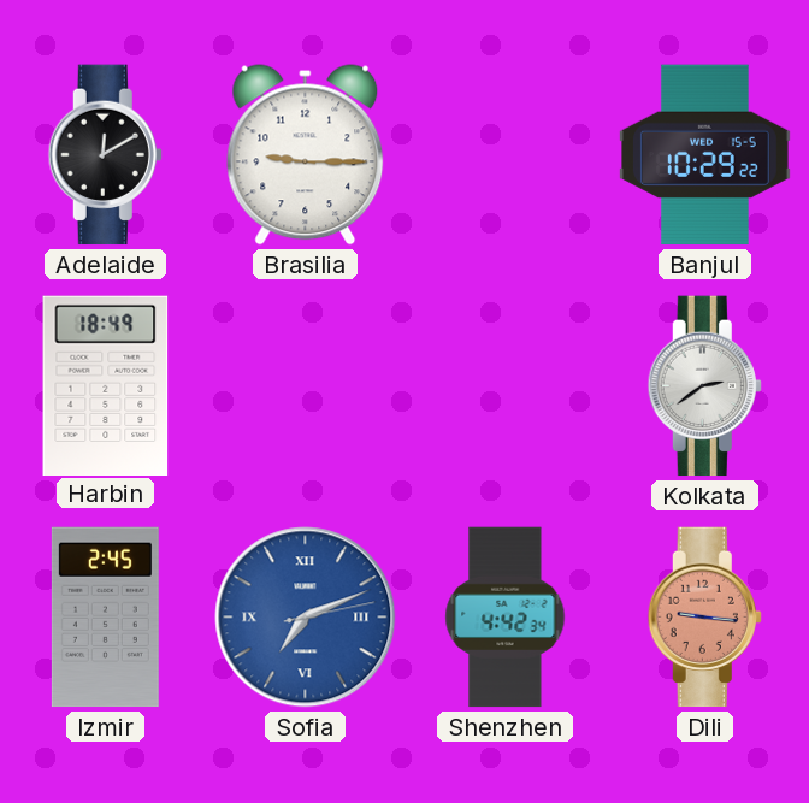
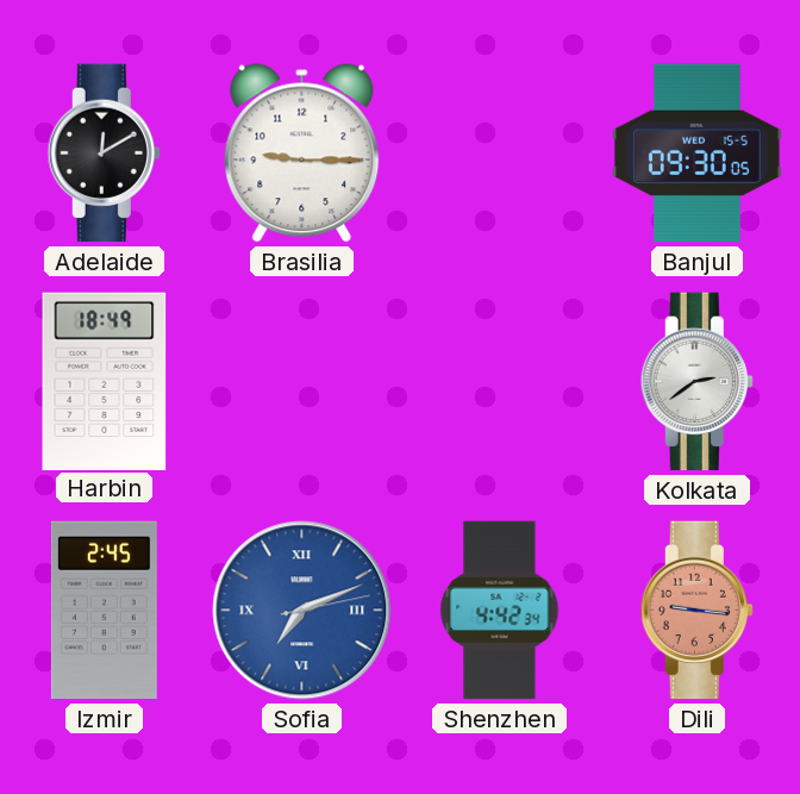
Banjul: 10:29 -> 09:30 (696, 154)
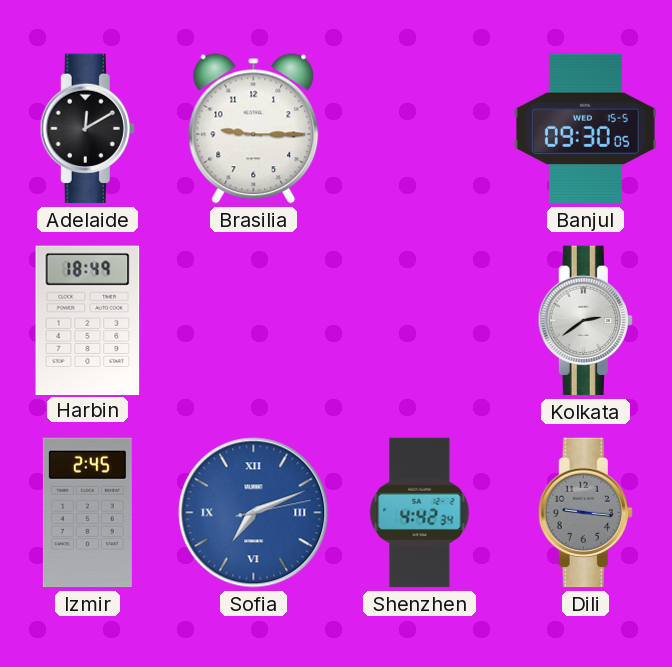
Dili dial: salmon -> grey (585, 513)
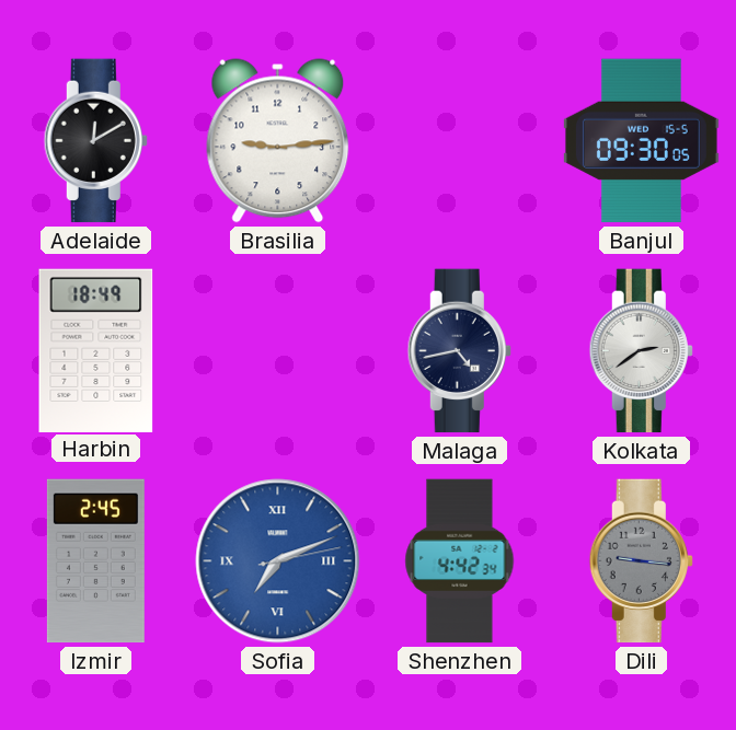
Brasilia: 9:15 -> 9:14 (278, 141)
Malaga: none -> 4:43 (459, 351)
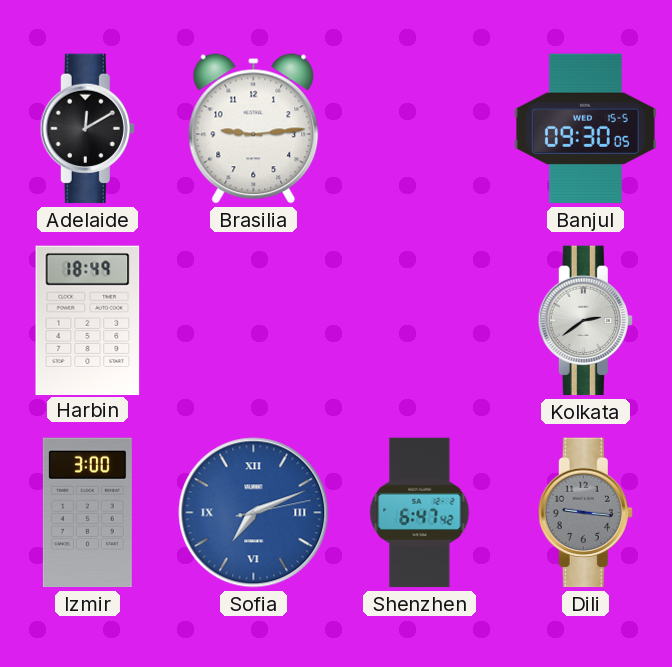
Malaga: 4:43 -> none (459, 351)
Izmir: 2:45 -> 3:00 (87, 513)
Shenzhen: 4:42 -> 6:47 (420, 513)
